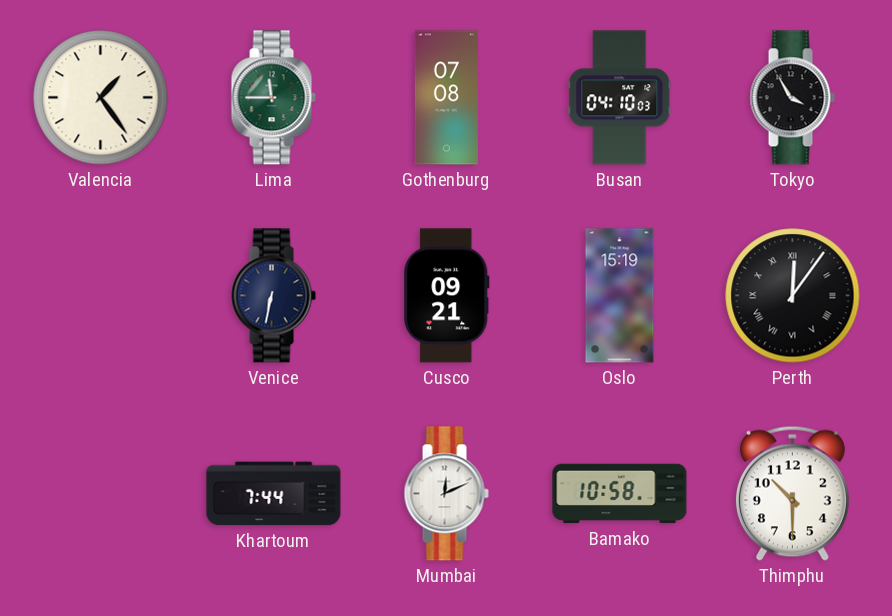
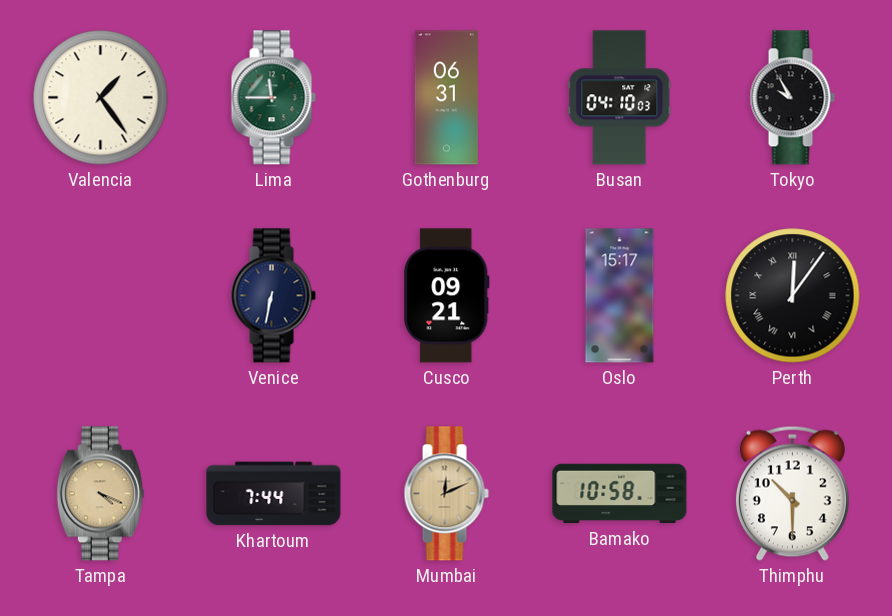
Gothenburg: 07:08 -> 06:31 (446, 98)
Tokyo: 3:55 -> 9:55 (792, 98)
Oslo: 15:19 -> 15:17 (620, 296)
Tampa: none -> 4:19 (100, 494)
Mumbai dial: white -> champagne (446, 494)
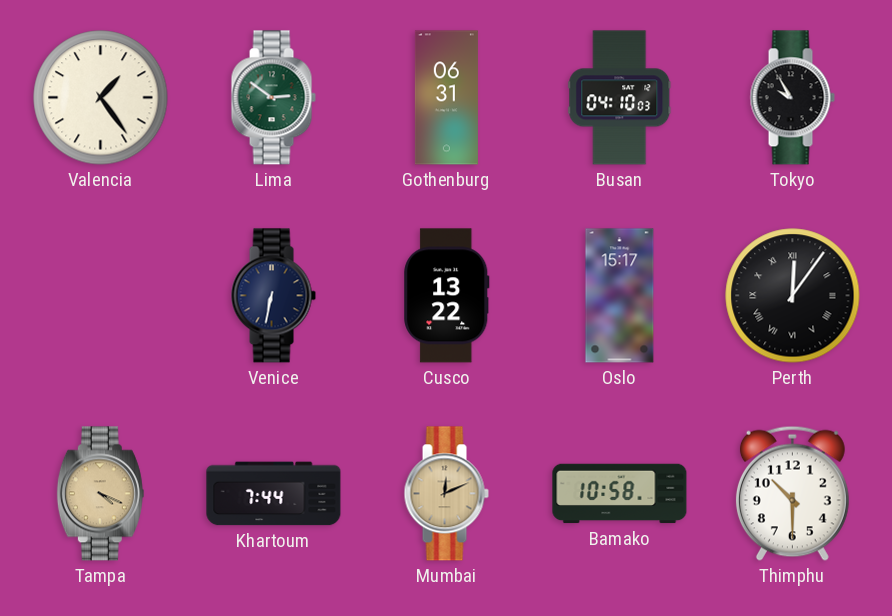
Lima: 11:45 -> 2:51 (273, 98)
Cusco: 09:21 -> 13:22 (447, 296)
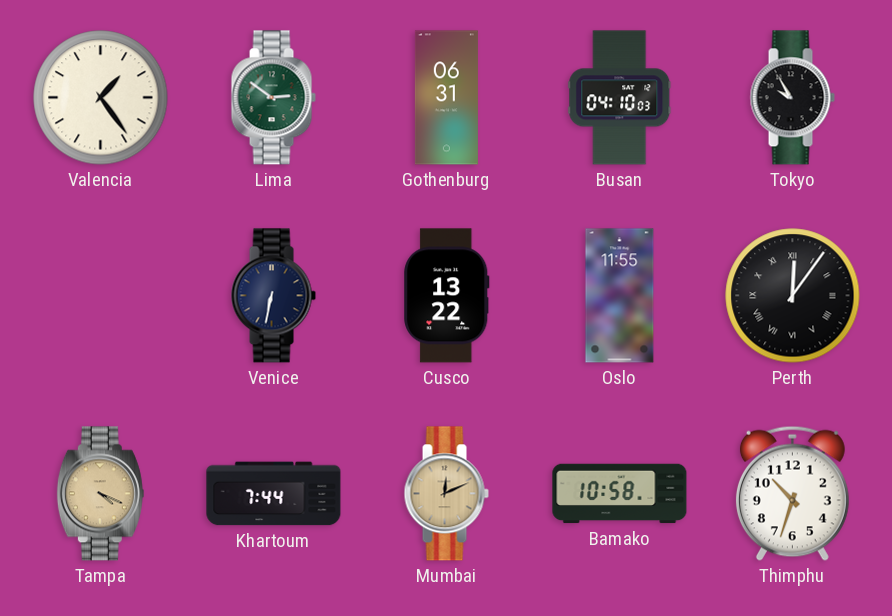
Oslo: 15:17 -> 11:55 (620, 296)
Thimphu: 10:30 -> 10:33 (792, 493)
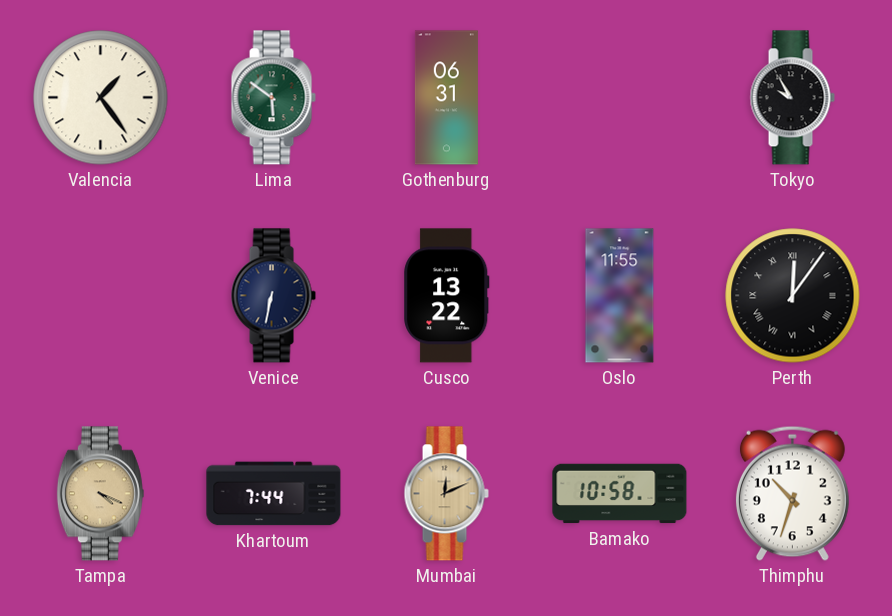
Lima: 2:51 -> 5:51 (273, 98)
Busan: 04:10 -> none (620, 98)
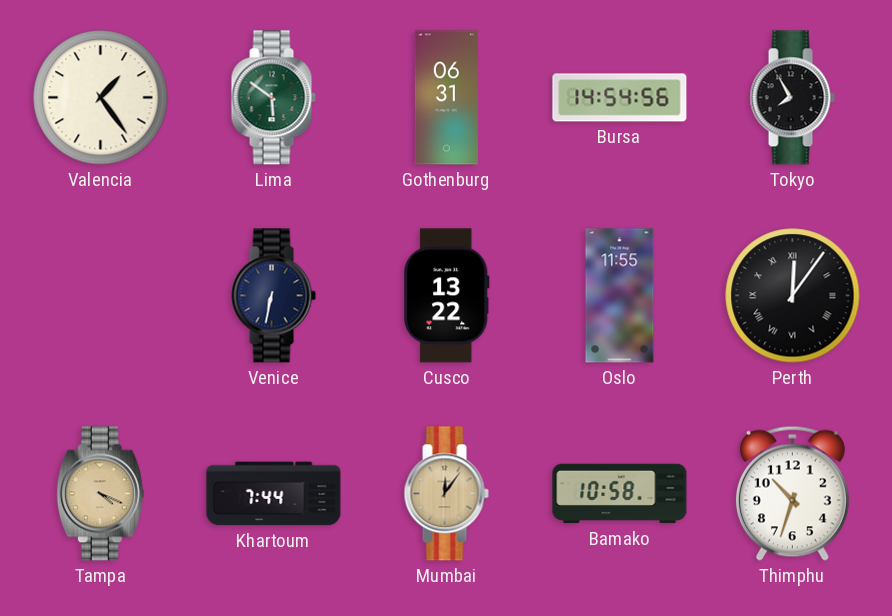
Bursa: none -> 14:54 (620, 98)
Tokyo: 9:55 -> 7:55 (792, 98)
Mumbai: 12:11 -> 12:06 (446, 494)
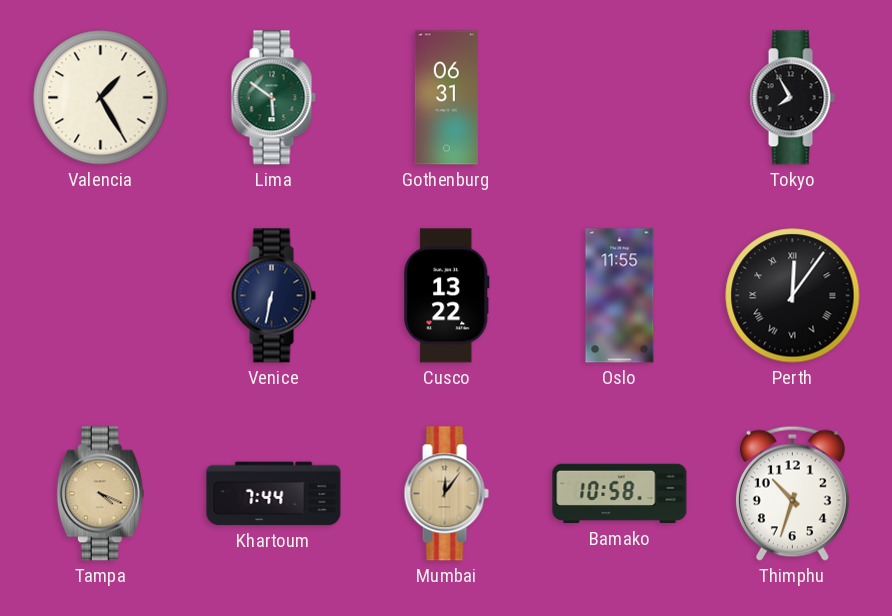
Valencia: 1:24 -> 1:25 (101, 98)
Bursa: 14:54 -> none (620, 98)
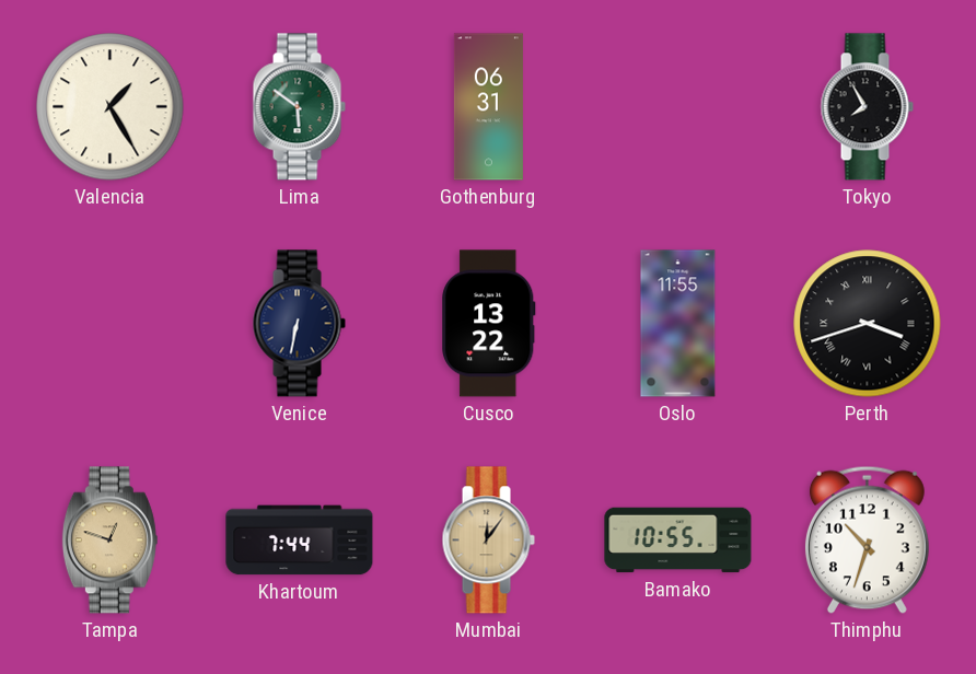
Perth: 12:06 -> 3:42 (868, 324)
Tampa: 4:19 -> 12:48 (109, 541)
Bamako: 10:58 -> 10:55 (678, 541)
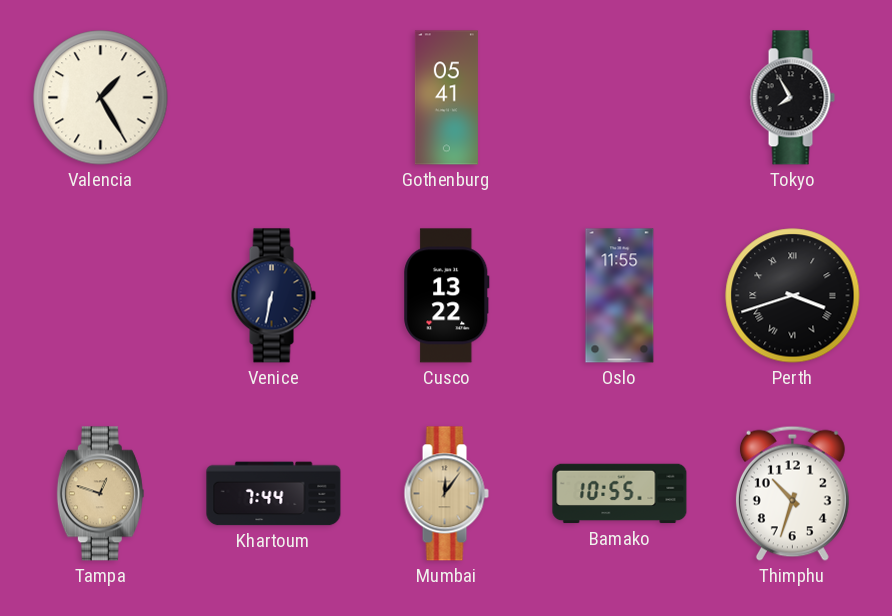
Lima: 5:51 -> none (299, 107)
Gothenburg: 06:31 -> 05:41 (446, 98)
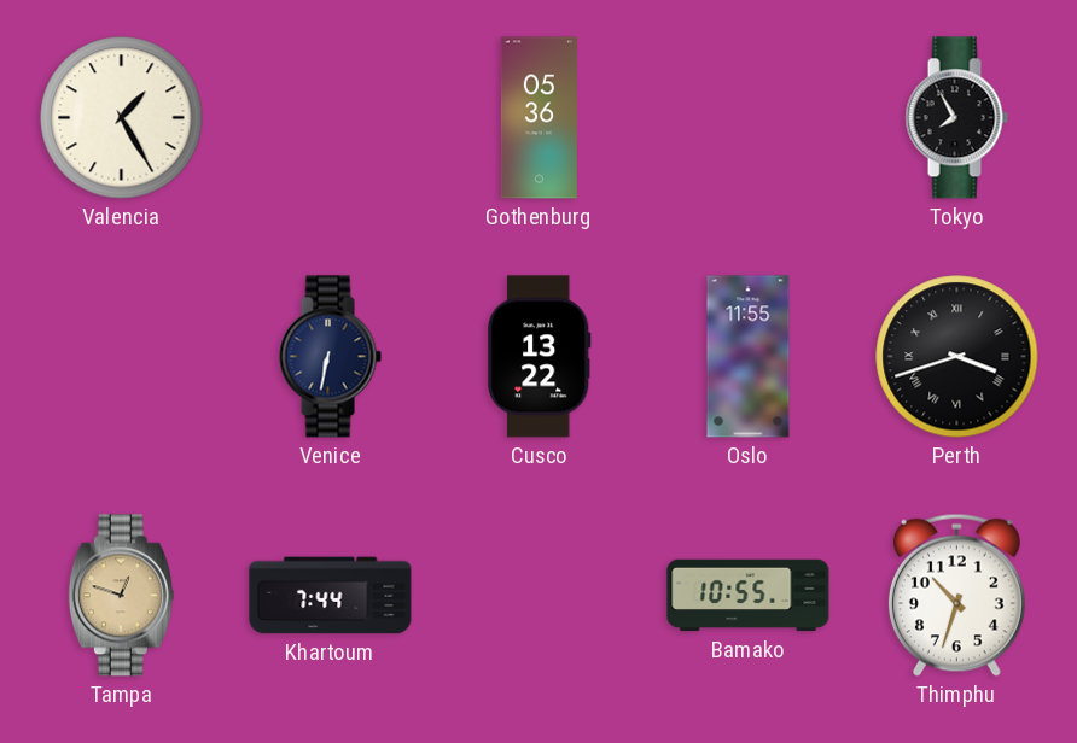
Gothenburg: 05:41 -> 05:36 (538, 118)
Mumbai: 12:06 -> none (446, 494)
